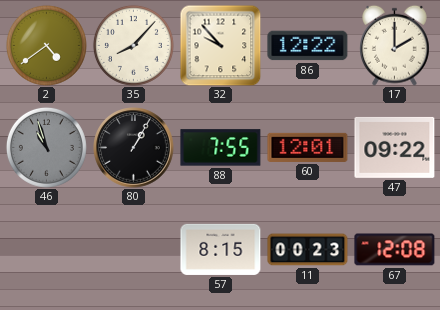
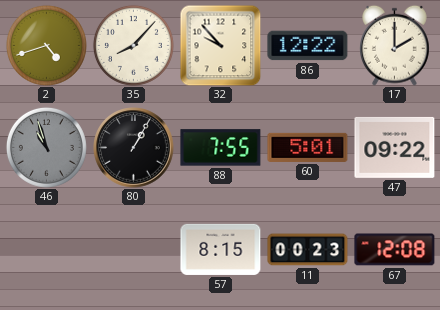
2: 4:39 -> 4:42 (46, 45)
60: 12:01 -> 5:01 (308, 147)
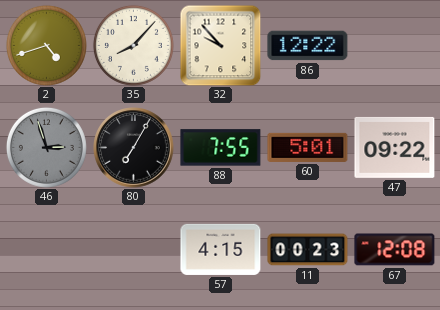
17: 2:00 -> none (395, 45)
46: 10:57 -> 2:57 (46, 147)
80: 1:05 -> 7:05 (134, 148)
57: 8:15 -> 4:15 (221, 249)
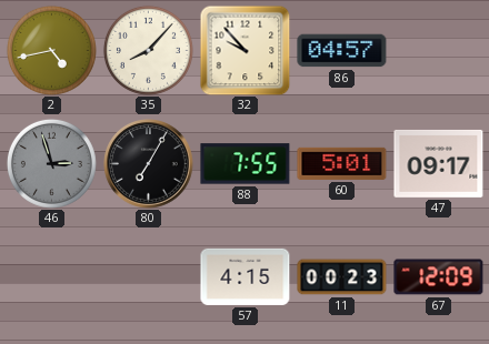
2: 4:42 -> 4:43 (51, 50)
86: 12:22 -> 04:57 (342, 51)
47: 09:22 -> 09:17 (439, 163)
67: 12:08 -> 12:09 (439, 277)
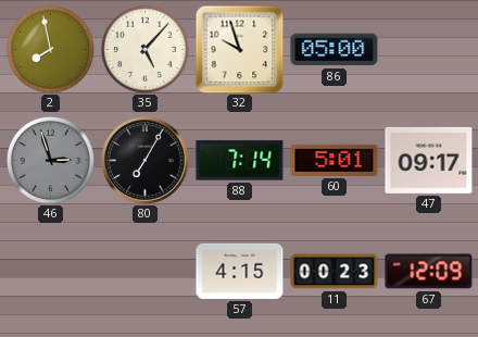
2: 4:43 -> 7:58 (50, 49)
35: 8:07 -> 5:07 (144, 49)
32: 9:53 -> 9:57 (239, 49)
86: 04:57 -> 05:00 (335, 50)
88: 7:55 -> 7:14 (240, 161)
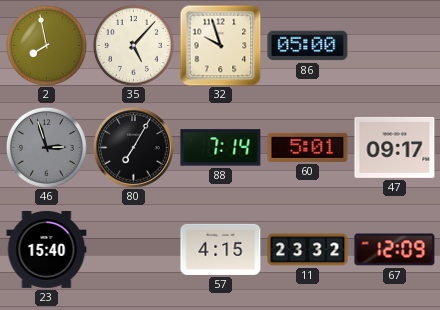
23: none -> 15:40 (47, 249)
11: 00:23 -> 23:32 (308, 250)
